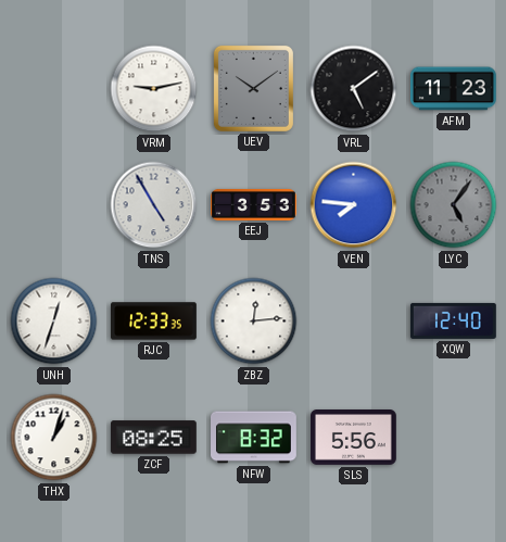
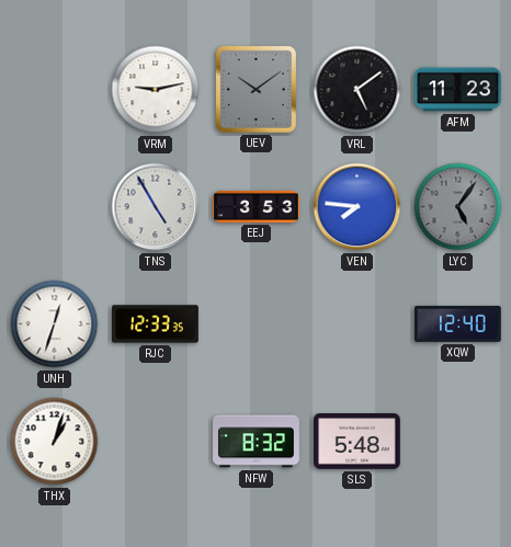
ZBZ: 12:14 -> none (254, 322)
ZCF: 08:25 -> none (154, 438)
SLS: 5:56 -> 5:48 (357, 442)
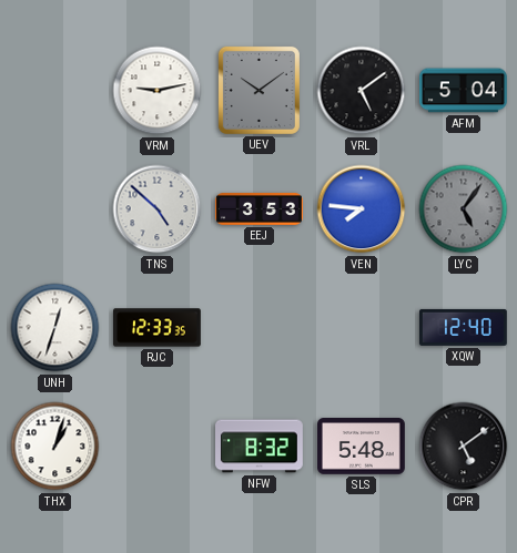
AFM: 11:23 -> 5:04 (464, 91)
TNS: 4:55 -> 4:52 (158, 209)
CPR: none -> 5:09 (464, 447)
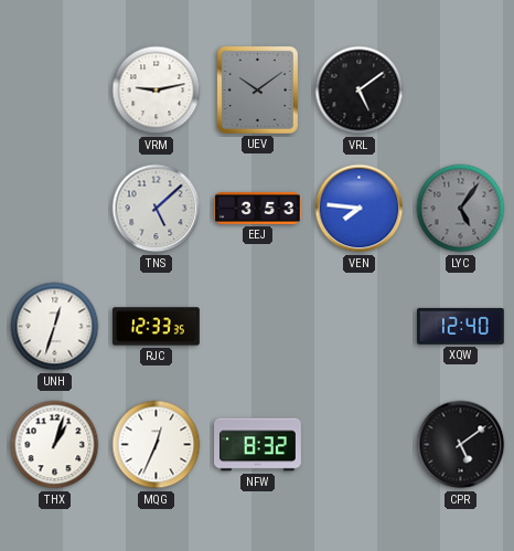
AFM: 5:04 -> none (464, 91)
TNS: 4:52 -> 5:08 (157, 209)
MQG: none -> 12:34 (157, 445)
SLS: 5:48 -> none (362, 447)
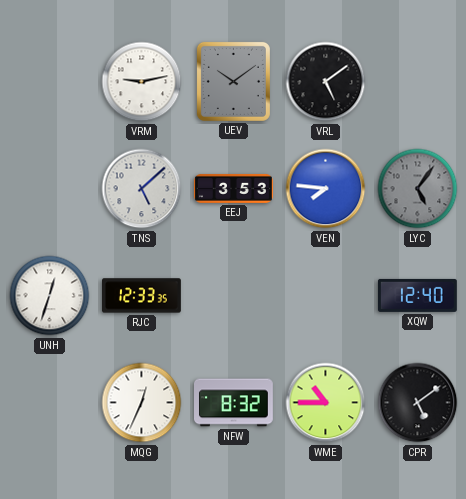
THX: 1:03 -> none (55, 445)
WME: none -> 10:45 (326, 403)
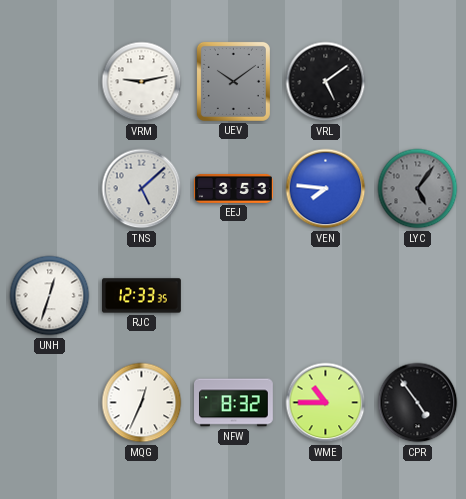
XQW: 12:40 -> none (417, 295)
CPR: 5:09 -> 4:54 (418, 403)
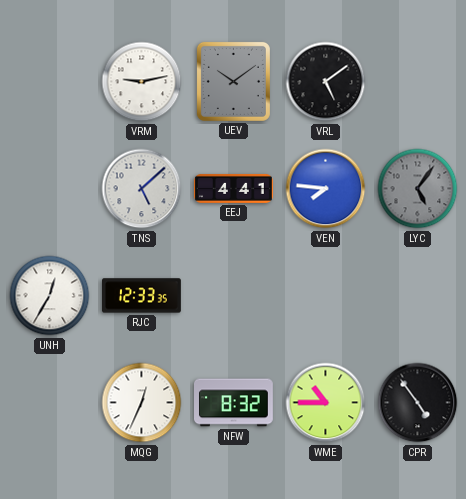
EEJ: 3:53 -> 4:41 (234, 188)
UNH: 12:33 -> 12:35 (50, 296)
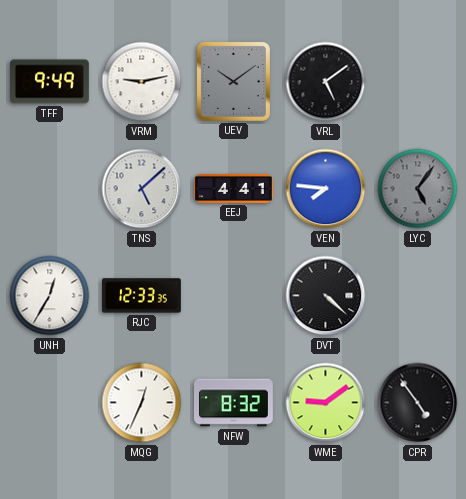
TFF: none -> 9:49 (50, 82)
DVT: none -> 4:22 (326, 296)
WME: 10:45 -> 9:09 (326, 403)
